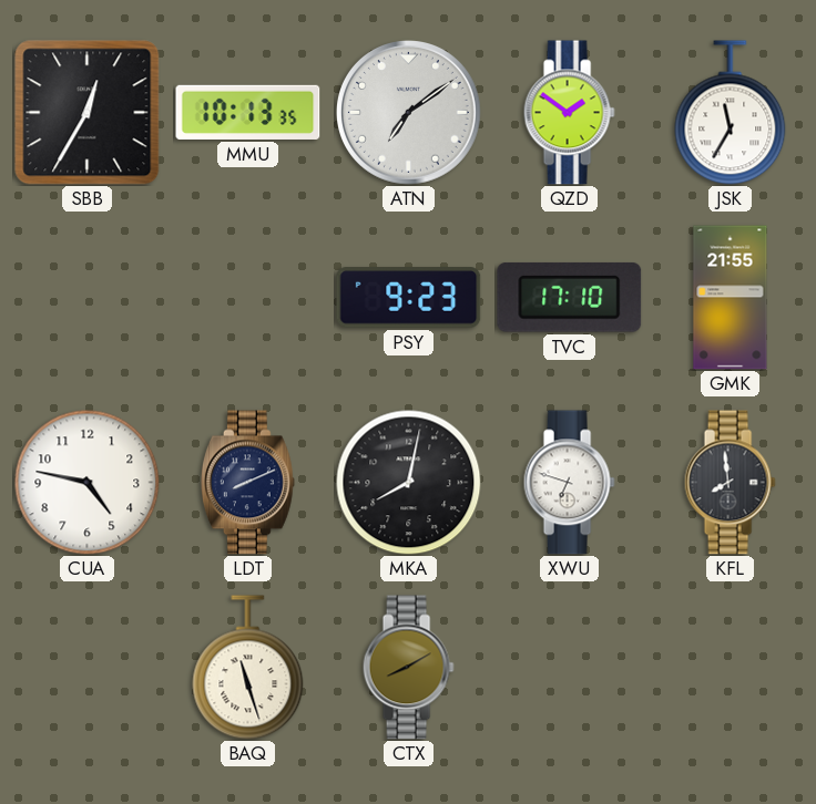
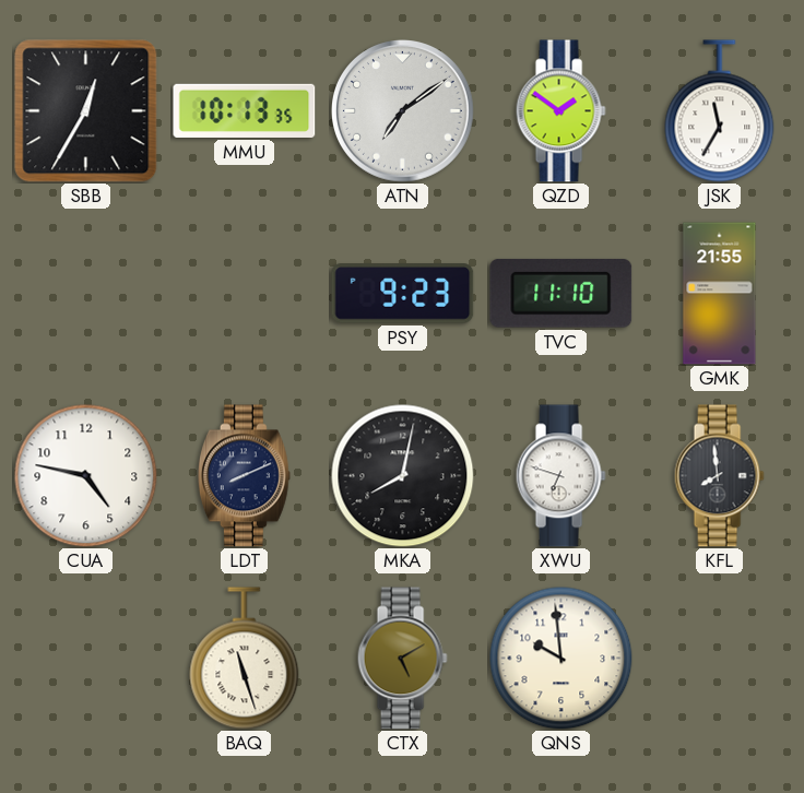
TVC: 17:10 -> 11:10 (561, 293)
CTX: 8:10 -> 5:10 (402, 659)
QNS: none -> 9:59 (561, 659)
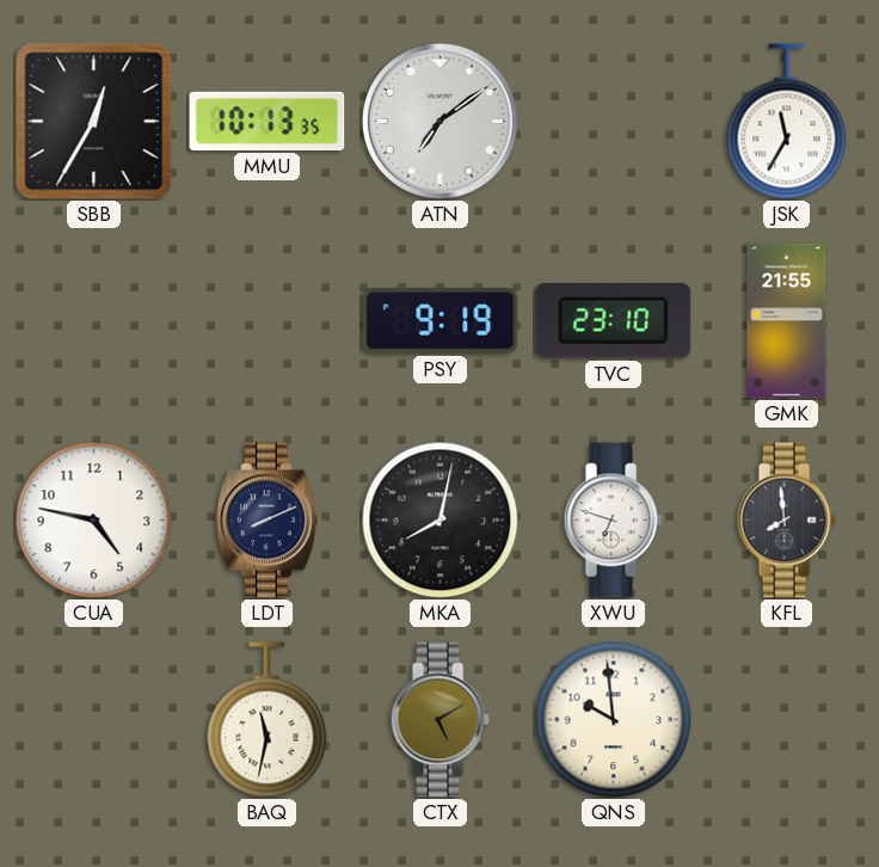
QZD: 1:51 -> none (560, 111)
PSY: 9:23 -> 9:19 (441, 321)
TVC: 11:10 -> 23:10 (614, 320)
BAQ: 11:27 -> 11:32 (268, 720)
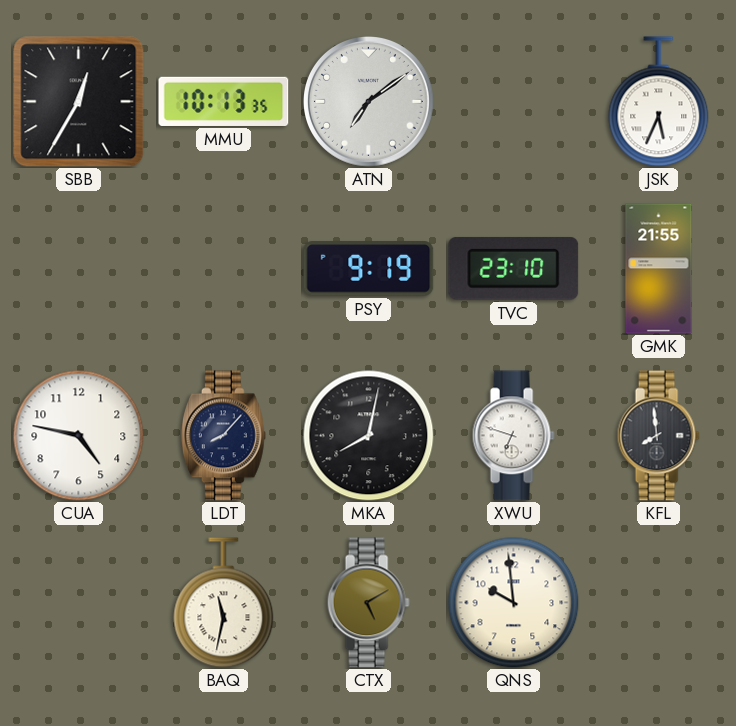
JSK: 11:35 -> 5:34 (659, 102)
LDT: 8:11 -> 8:07 (223, 436)
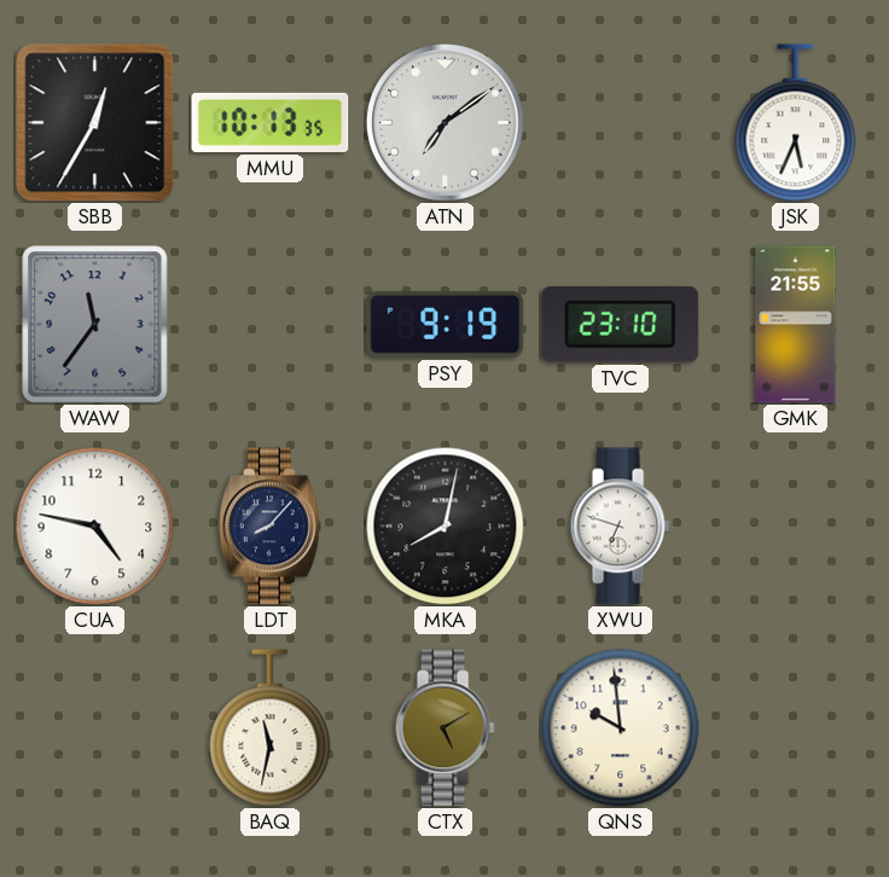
WAW: none -> 11:36 (95, 325)
KFL: 7:59 -> none (658, 436)
